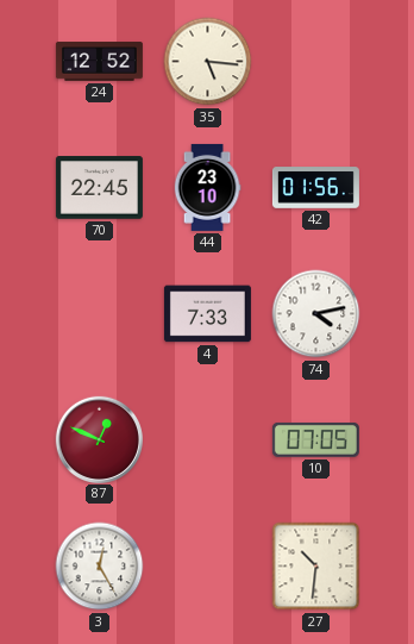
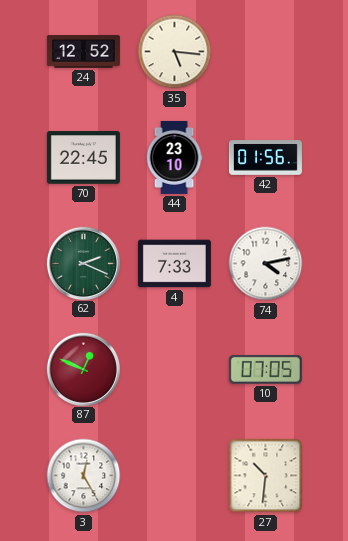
62: none -> 2:19 (83, 263)
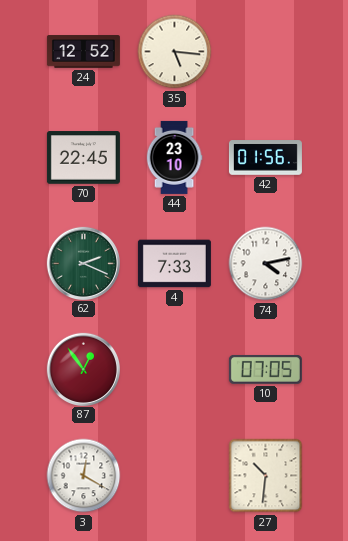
87: 12:49 -> 12:54 (83, 369)
3: 12:25 -> 12:20 (84, 476)
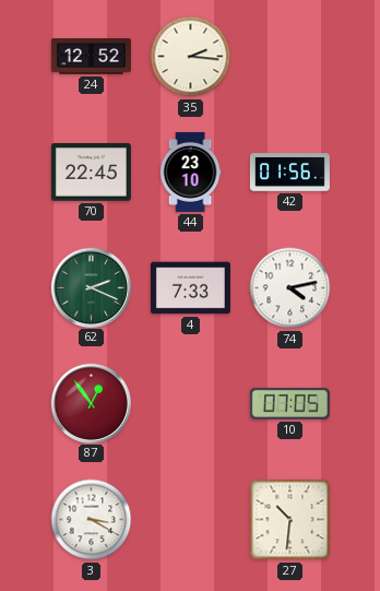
35: 5:16 -> 2:16 (191, 57)
3: 12:20 -> 3:20 (92, 520)
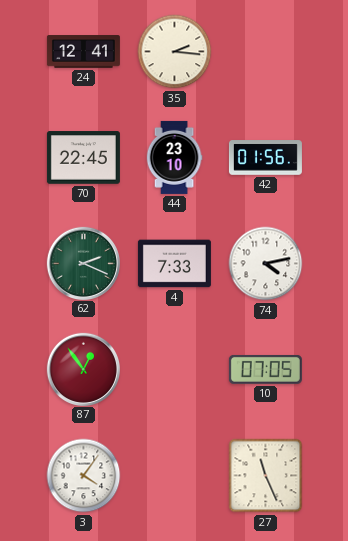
24: 12:52 -> 12:41 (83, 52)
3: 3:20 -> 4:06 (84, 476)
27: 10:31 -> 11:26 (266, 476)
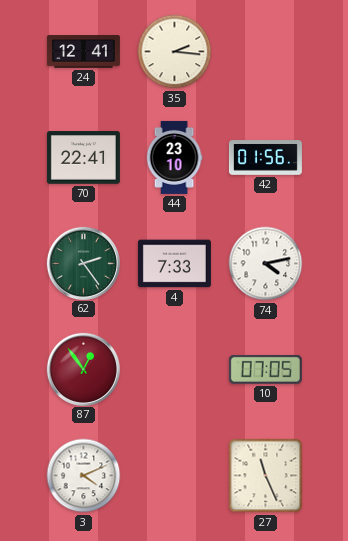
70: 22:45 -> 22:41 (83, 158)
62: 2:19 -> 2:24 (83, 263)
3: 4:06 -> 4:11 (84, 476)
